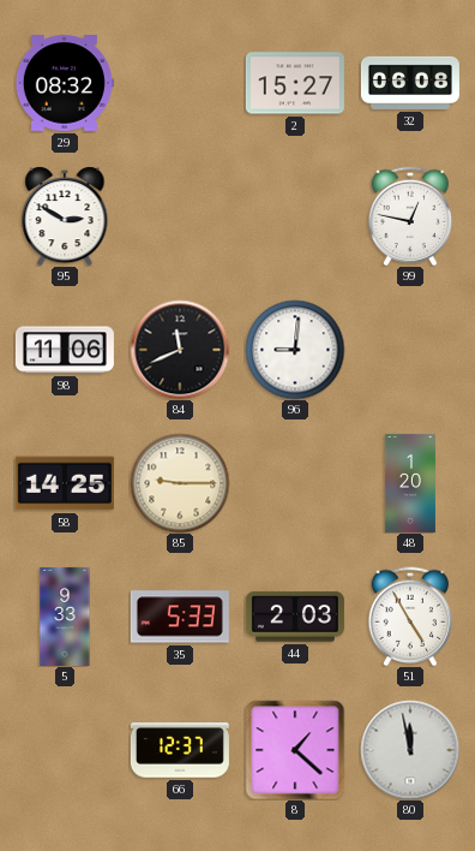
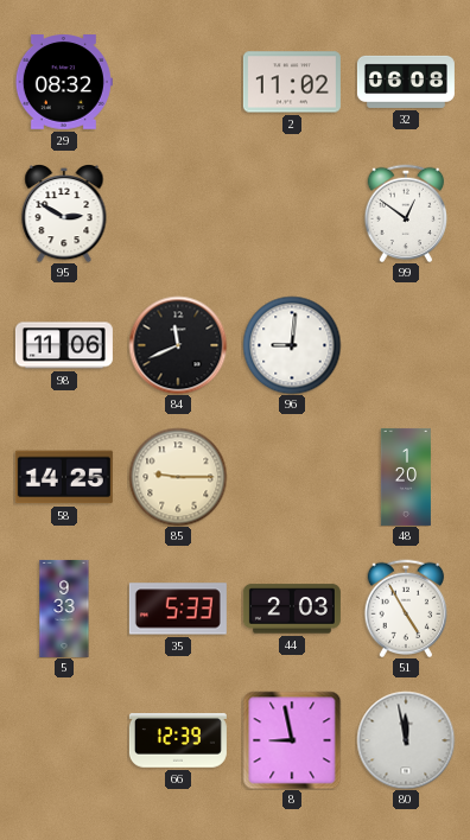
2: 15:27 -> 11:02 (292, 82)
99: 12:47 -> 12:51 (406, 214)
66: 12:37 -> 12:39 (178, 740)
8: 1:22 -> 8:58 (292, 740)
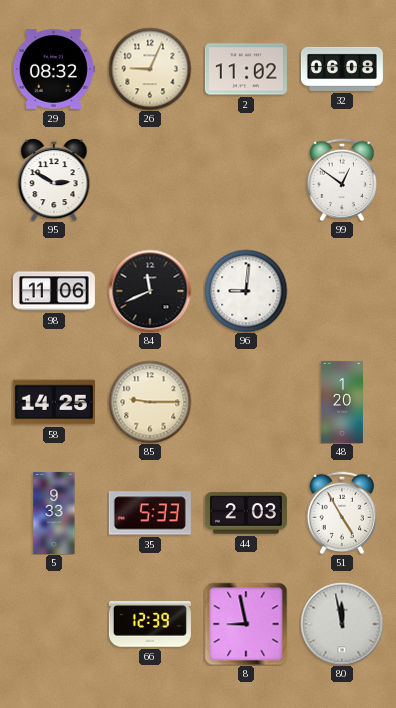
26: none -> 9:04 (150, 69)
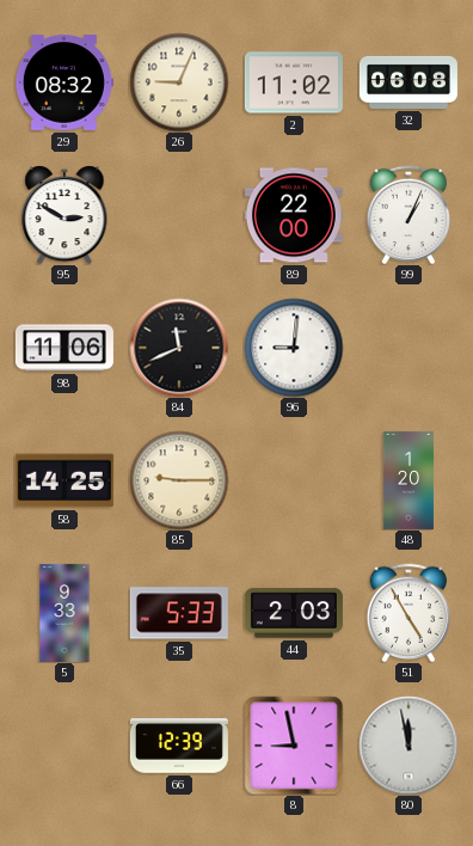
89: none -> 22:00 (294, 215)
99: 12:51 -> 1:04 (408, 215)
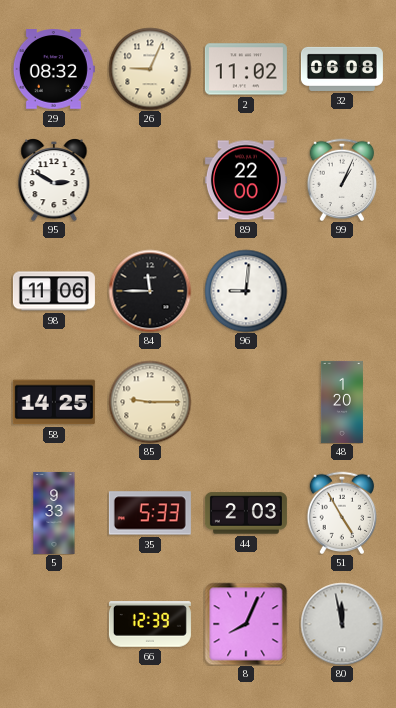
84: 11:41 -> 11:45 (150, 291)
8: 8:58 -> 8:04 (246, 624)
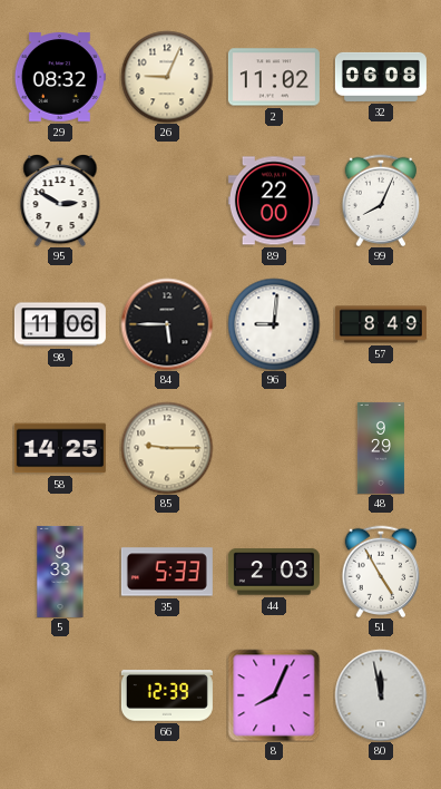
99: 1:04 -> 8:04 (381, 201)
84: 11:45 -> 5:45 (167, 324)
57: none -> 8:49 (381, 324)
48: 1:20 -> 9:29 (381, 448)
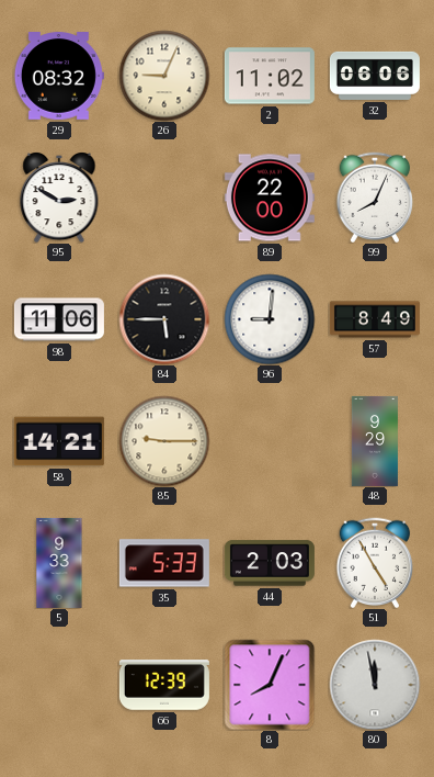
32: 06:08 -> 06:06 (375, 76)
58: 14:25 -> 14:21 (59, 441)
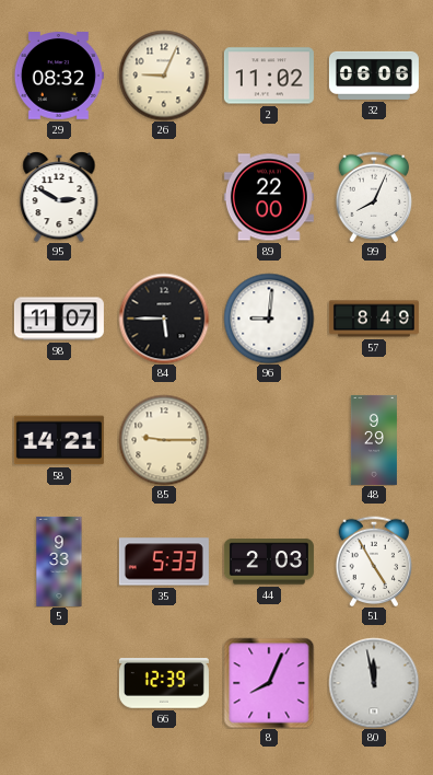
98: 11:06 -> 11:07 (59, 319)
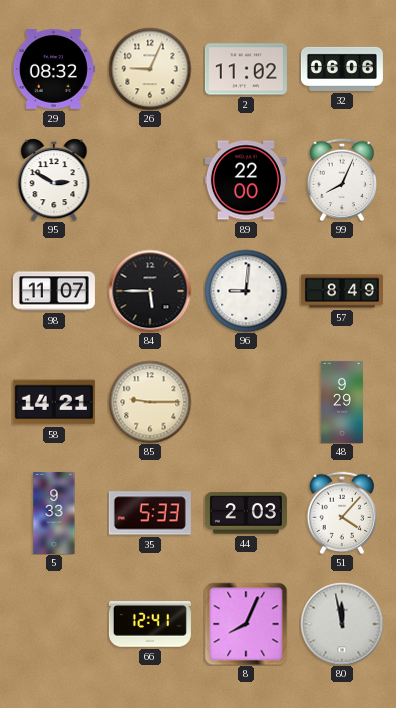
51: 4:55 -> 4:07 (342, 513)
66: 12:39 -> 12:41 (150, 624)
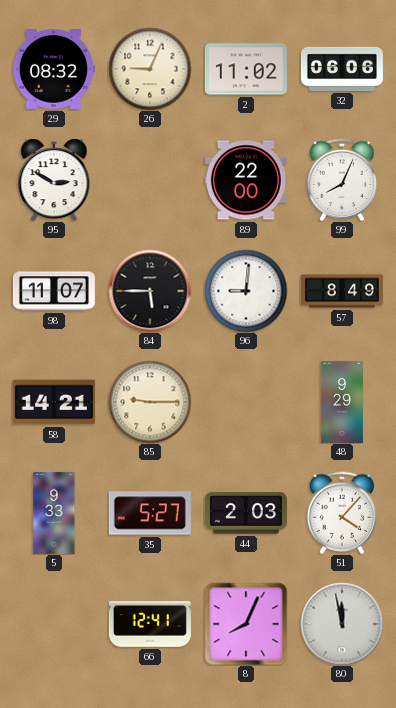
35: 5:33 -> 5:27 (150, 513)
